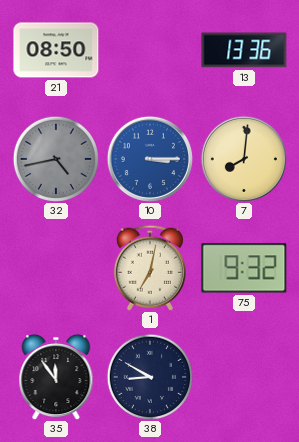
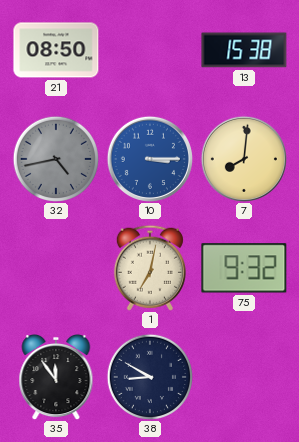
13: 13:36 -> 15:38 (244, 50)
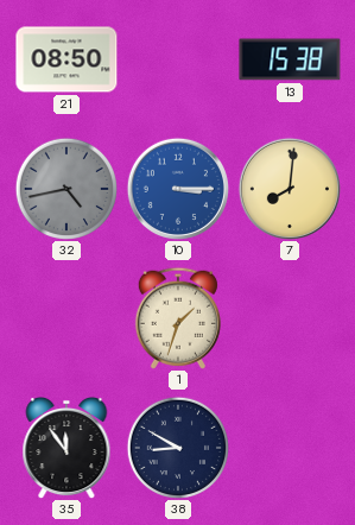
1: 7:02 -> 1:33 (178, 318)
75: 9:32 -> none (244, 268)
